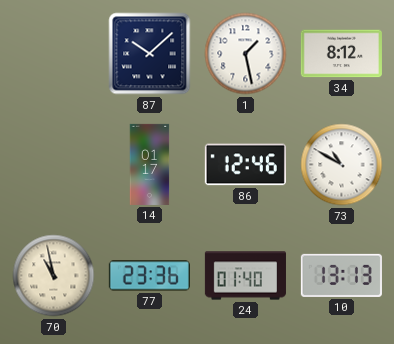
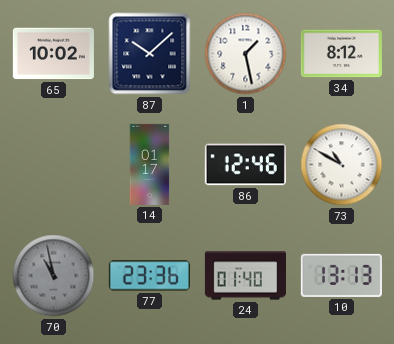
65: none -> 10:02 (53, 54)
70 dial: cream -> grey (54, 276)
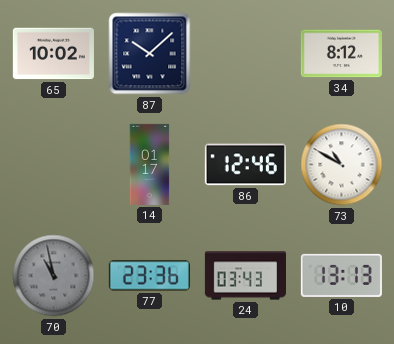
1: 1:28 -> none (246, 54)
24: 01:40 -> 03:43 (245, 276)
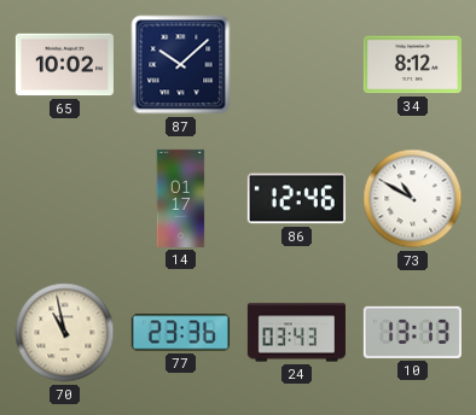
70 dial: grey -> cream (65, 333)
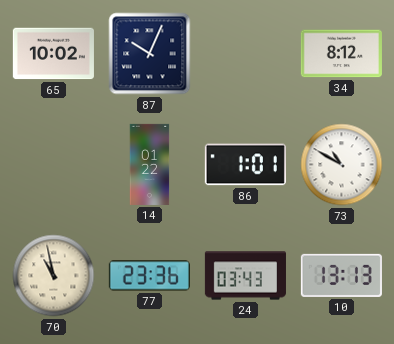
87: 10:08 -> 10:04 (150, 54)
14: 01:17 -> 01:22 (150, 164)
86: 12:46 -> 1:01 (245, 165)
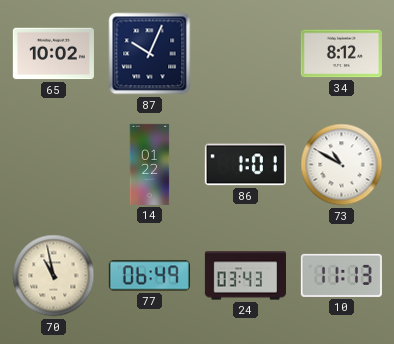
77: 23:36 -> 06:49 (149, 276)
10: 13:13 -> 11:13 (341, 275)
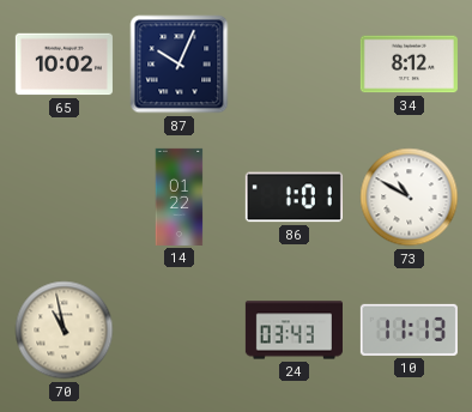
77: 06:49 -> none (149, 276)
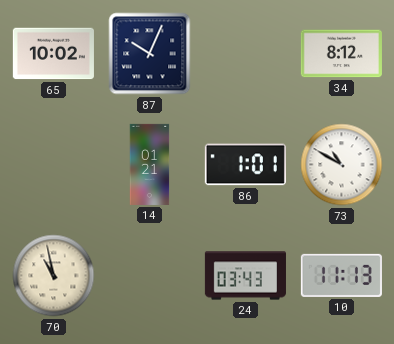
14: 01:22 -> 01:21 (150, 164)
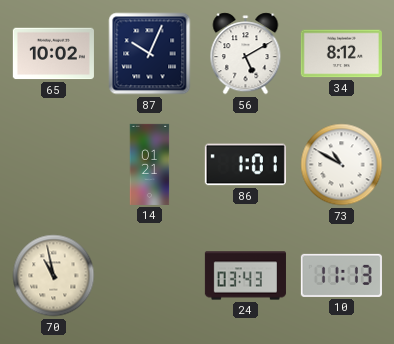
56: none -> 5:10 (246, 54)
